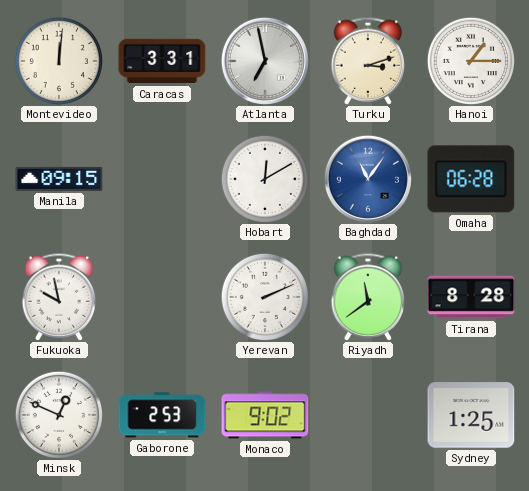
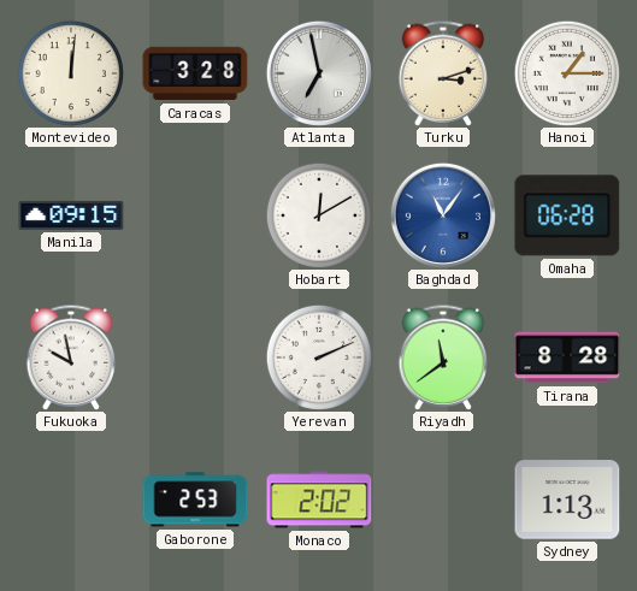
Caracas: 3:31 -> 3:28 (195, 73)
Minsk: 12:49 -> none (59, 415)
Monaco: 9:02 -> 2:02 (319, 500)
Sydney: 1:25 -> 1:13 (567, 500)
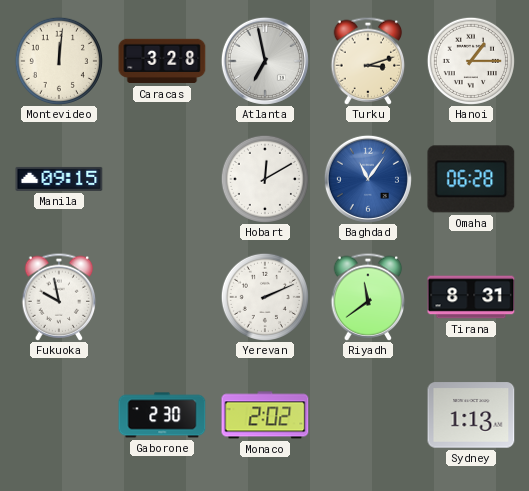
Tirana: 8:28 -> 8:31 (471, 297)
Gaborone: 2:53 -> 2:30 (162, 415)
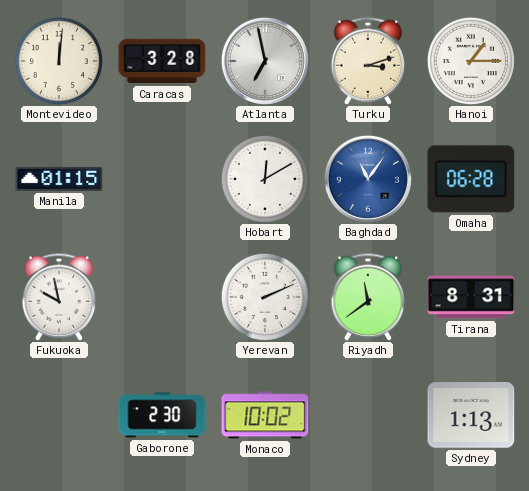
Manila: 09:15 -> 01:15 (59, 179)
Monaco: 2:02 -> 10:02 (265, 415)
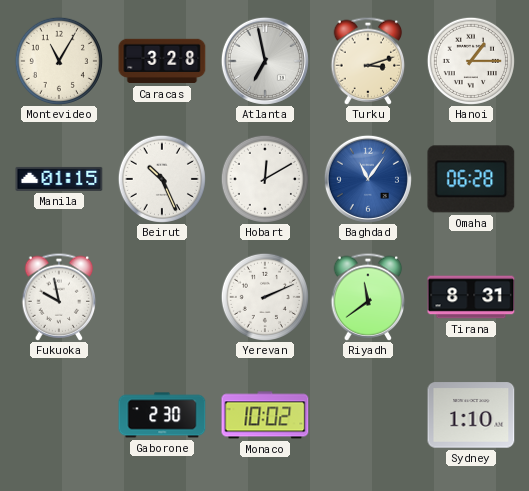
Montevideo: 12:01 -> 11:05 (59, 61)
Beirut: none -> 10:26 (162, 179)
Sydney: 1:13 -> 1:10 (471, 415)
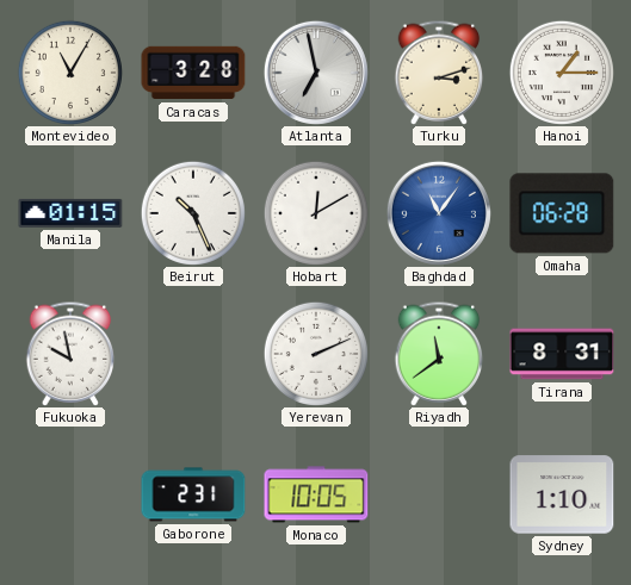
Gaborone: 2:30 -> 2:31 (193, 494)
Monaco: 10:02 -> 10:05 (316, 494)
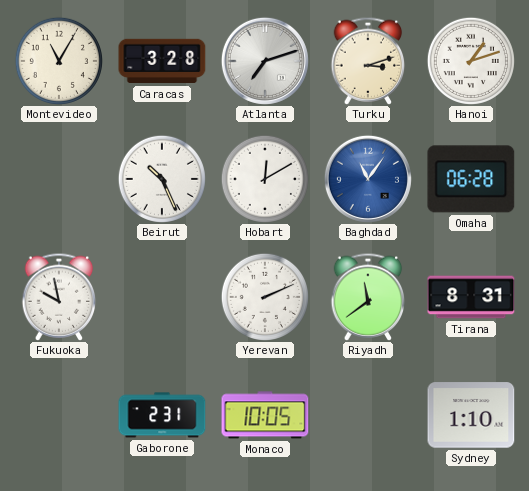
Atlanta: 6:58 -> 7:12 (265, 61)
Hanoi: 1:15 -> 1:12 (471, 61)
Manila: 01:15 -> none (70, 213)
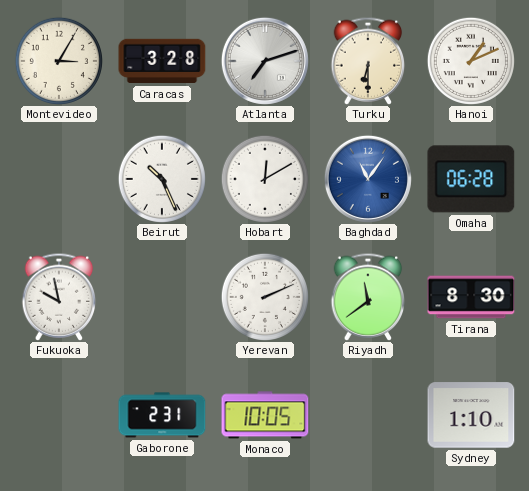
Montevideo: 11:05 -> 3:05 (59, 61)
Turku: 3:12 -> 6:30 (368, 61)
Hanoi: 1:12 -> 1:11 (471, 61)
Tirana: 8:31 -> 8:30 (471, 297)
